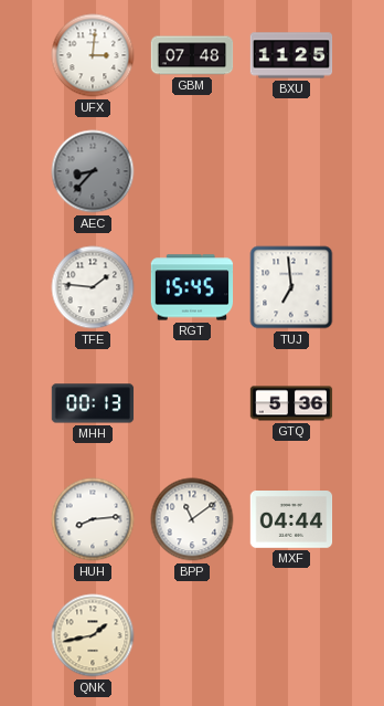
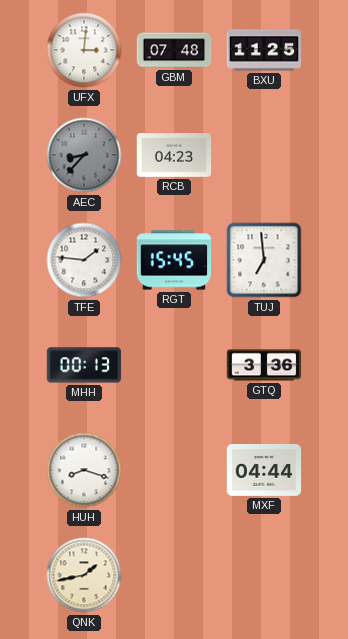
RCB: none -> 04:23 (174, 156)
GTQ: 5:36 -> 3:36 (264, 365)
HUH: 8:14 -> 8:18 (84, 470)
BPP: 11:09 -> none (192, 519)
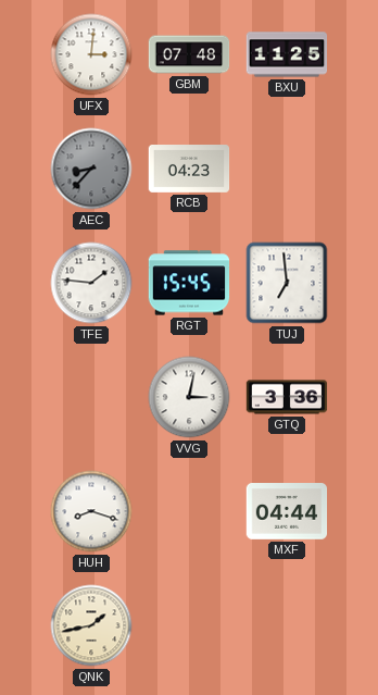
MHH: 00:13 -> none (84, 365)
VVG: none -> 3:02 (189, 397)
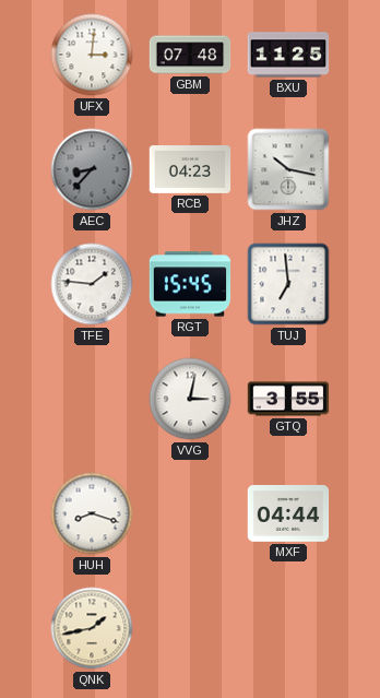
JHZ: none -> 10:17 (288, 169)
GTQ: 3:36 -> 3:55 (288, 399)
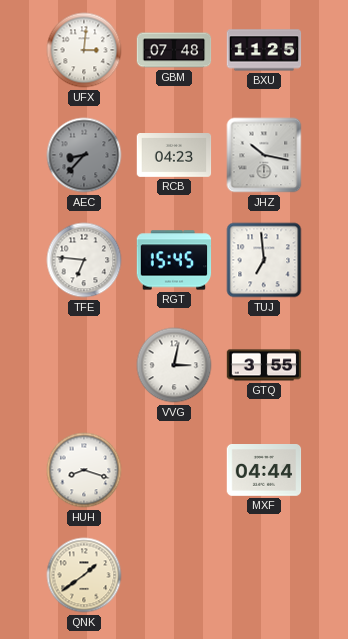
TFE: 1:46 -> 6:46 (84, 260)
QNK: 1:43 -> 1:39 (84, 575)
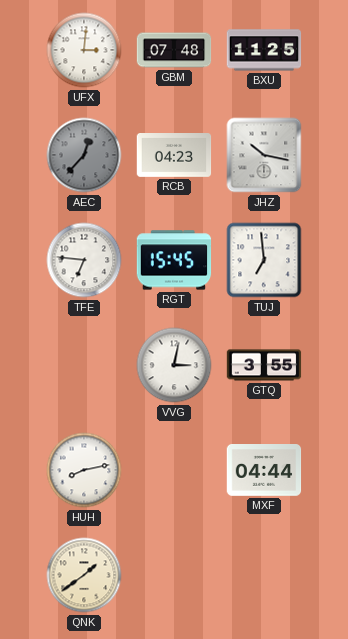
AEC: 8:37 -> 12:37 (84, 155)
HUH: 8:18 -> 8:13 (84, 470)
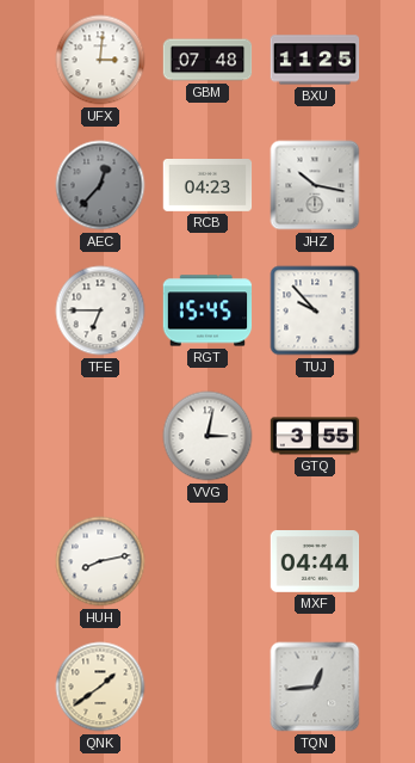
TFE: 6:46 -> 6:45 (100, 310)
TUJ: 6:59 -> 9:53 (315, 310)
TQN: none -> 12:44 (315, 687)
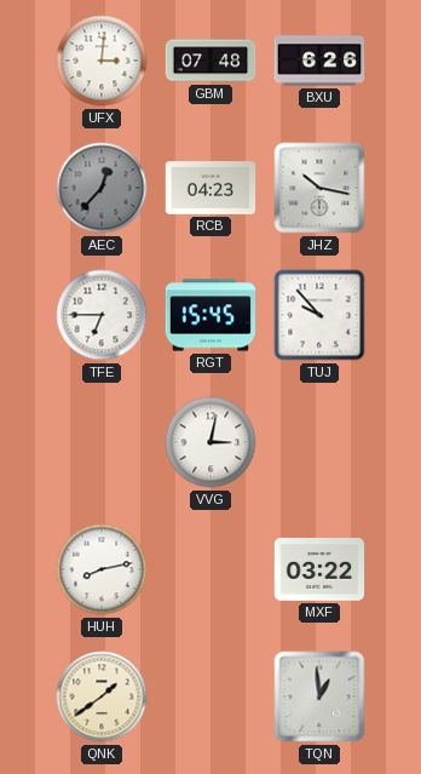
BXU: 11:25 -> 6:26 (319, 61)
GTQ: 3:55 -> none (315, 436)
MXF: 04:44 -> 03:22 (319, 571)
TQN: 12:44 -> 12:59 (319, 696)
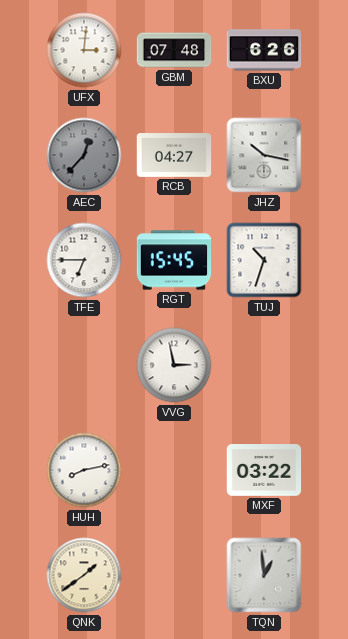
RCB: 04:23 -> 04:27 (174, 156)
TUJ: 9:53 -> 10:33 (264, 260)
VVG: 3:02 -> 2:58 (174, 365)
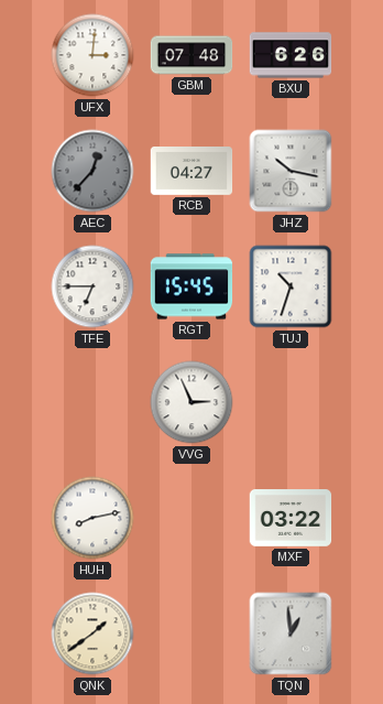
VVG: 2:58 -> 2:56 (191, 402)
